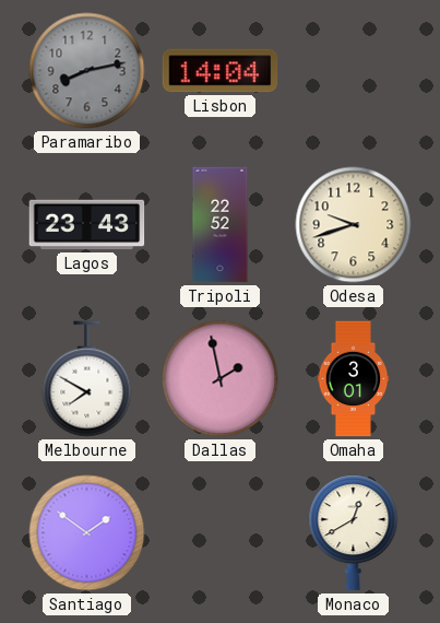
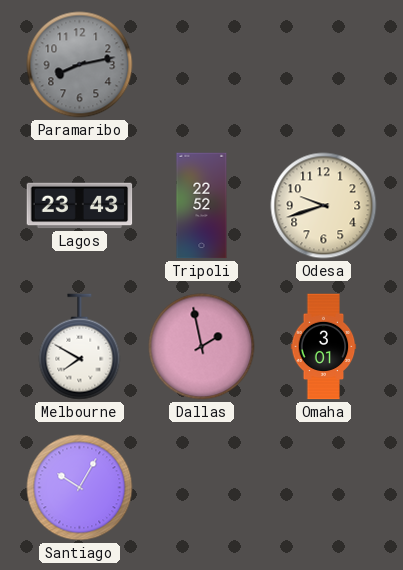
Lisbon: 14:04 -> none (221, 71)
Santiago: 1:51 -> 10:05 (80, 488)
Monaco: 12:40 -> none (354, 533)
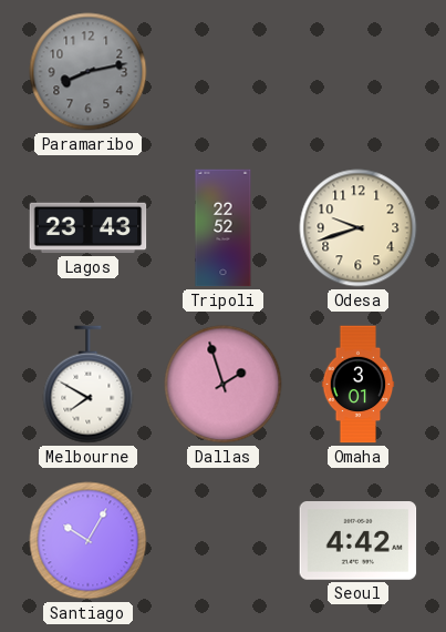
Dallas: 1:58 -> 1:57 (224, 385)
Seoul: none -> 4:42 (359, 541)
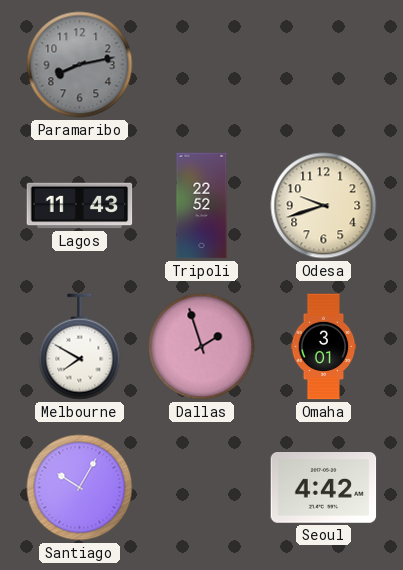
Lagos: 23:43 -> 11:43 (80, 206)
